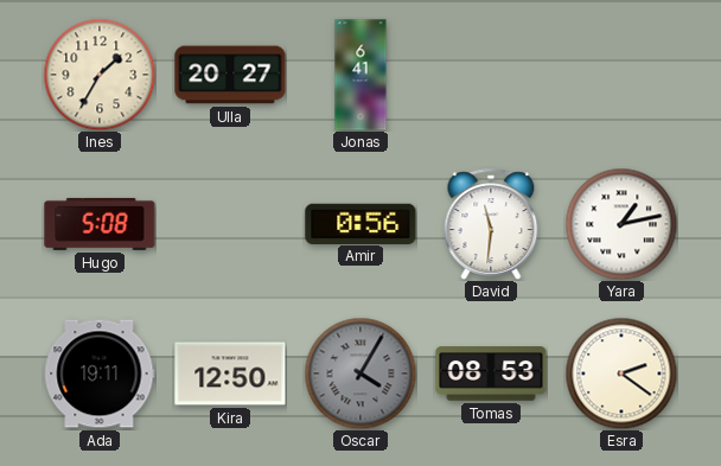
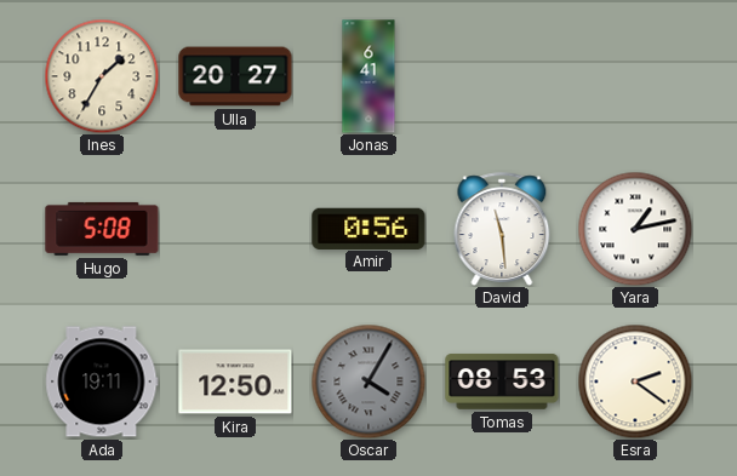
David: 11:31 -> 11:29 (502, 229)
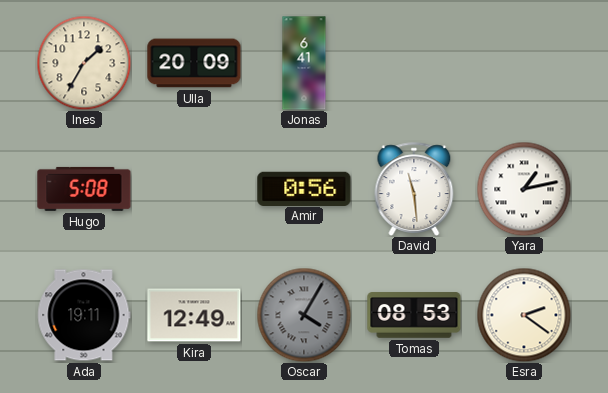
Ulla: 20:27 -> 20:09 (194, 63)
Kira: 12:50 -> 12:49 (194, 315)
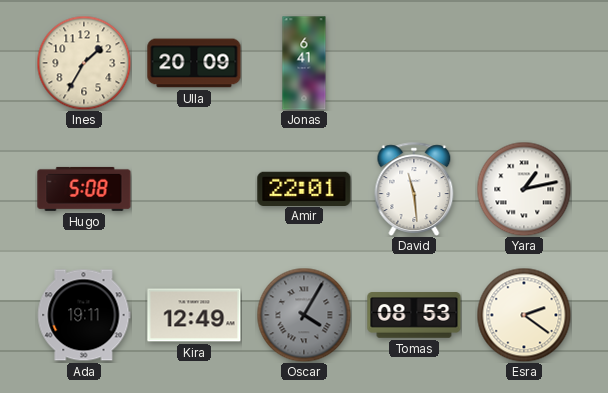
Amir: 0:56 -> 22:01 (304, 188)
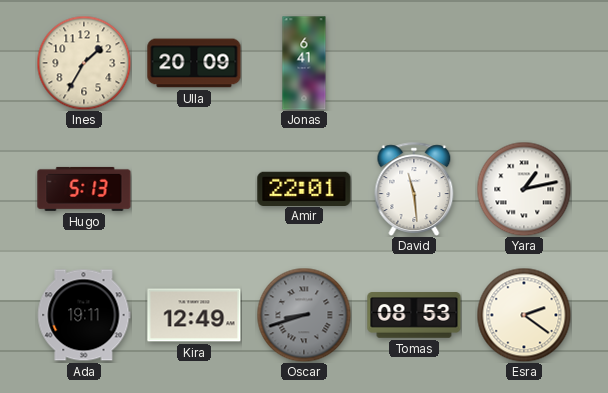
Hugo: 5:08 -> 5:13 (84, 189)
Oscar: 4:05 -> 8:42 (304, 315)
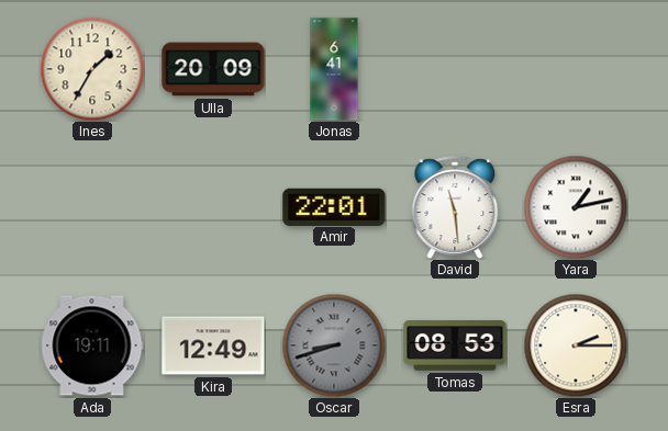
Hugo: 5:13 -> none (84, 189)
Esra: 2:21 -> 2:15 (576, 345)
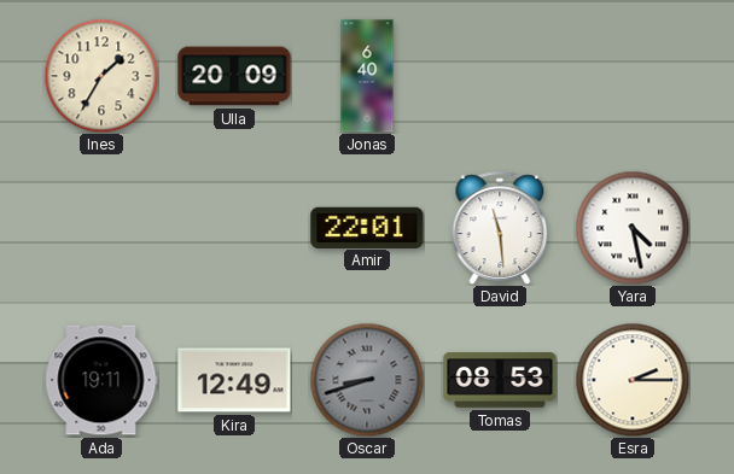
Jonas: 6:41 -> 6:40 (367, 76)
Yara: 1:13 -> 4:28 (633, 228)
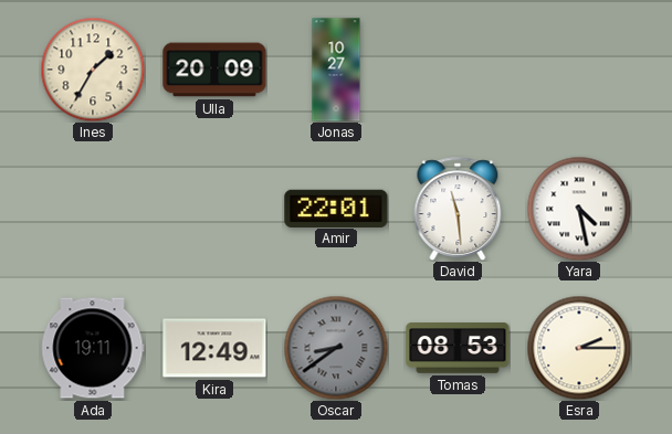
Jonas: 6:40 -> 10:27 (336, 70)
Oscar: 8:42 -> 8:39 (336, 348)
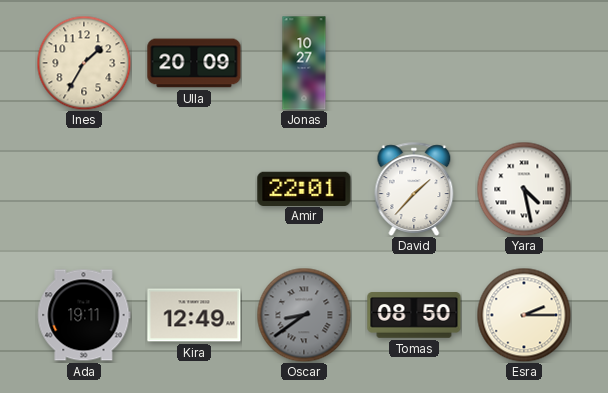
David: 11:29 -> 1:37 (414, 189)
Tomas: 08:53 -> 08:50 (414, 315)
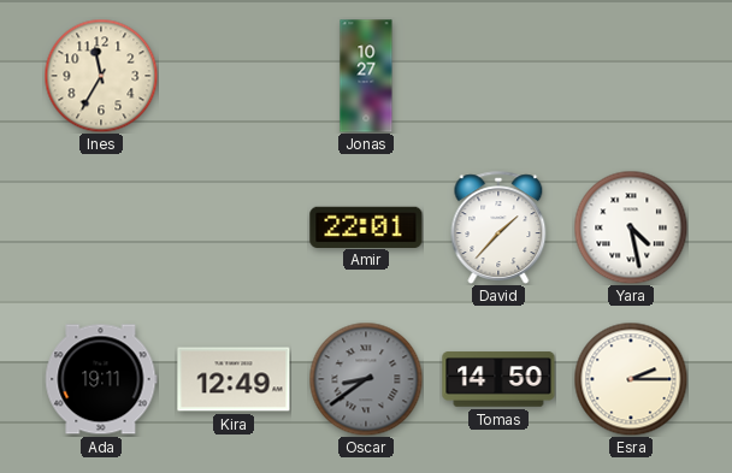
Ines: 1:35 -> 11:35 (101, 76)
Ulla: 20:09 -> none (194, 63)
Tomas: 08:50 -> 14:50 (498, 379)
